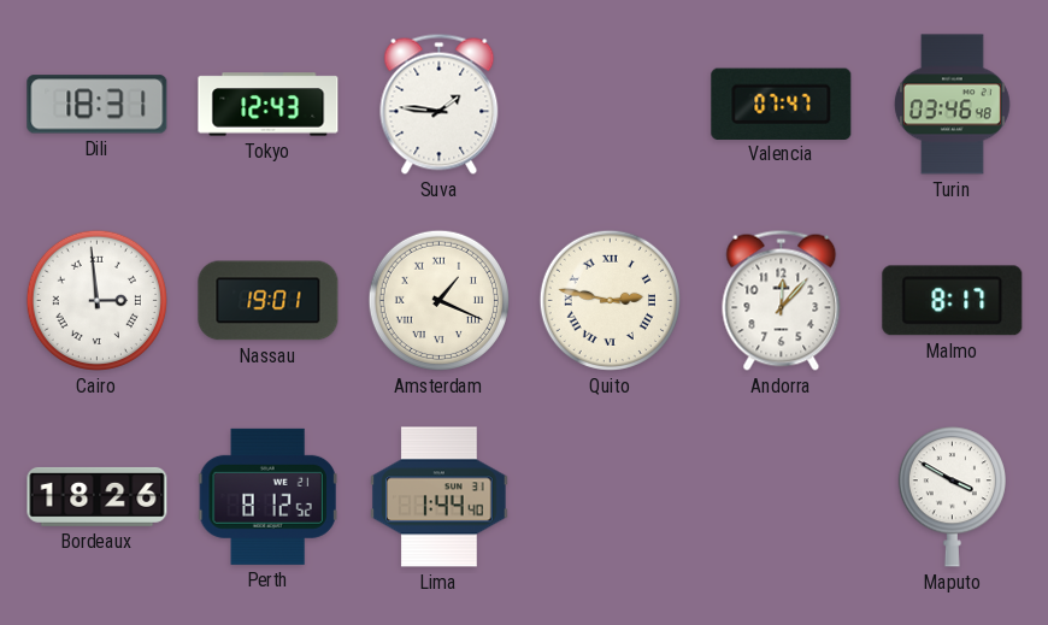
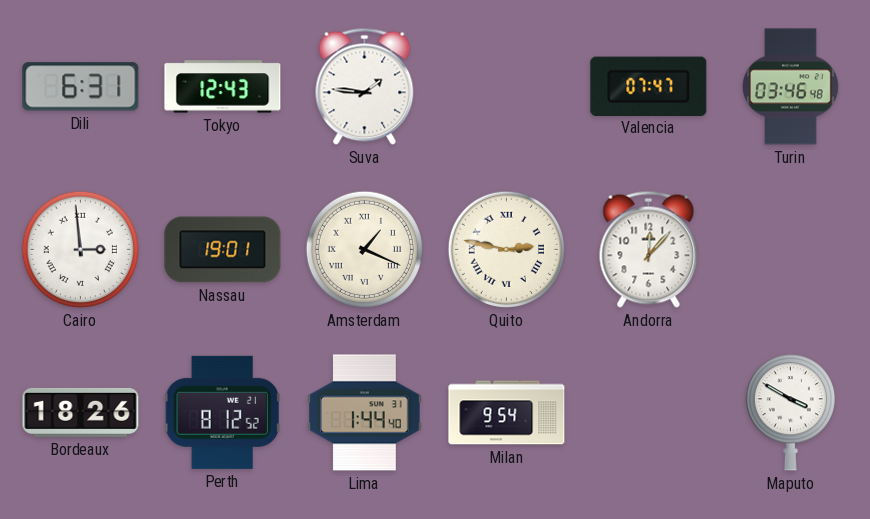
Dili: 18:31 -> 6:31 (81, 87)
Malmo: 8:17 -> none (953, 301)
Milan: none -> 9:54 (507, 413)
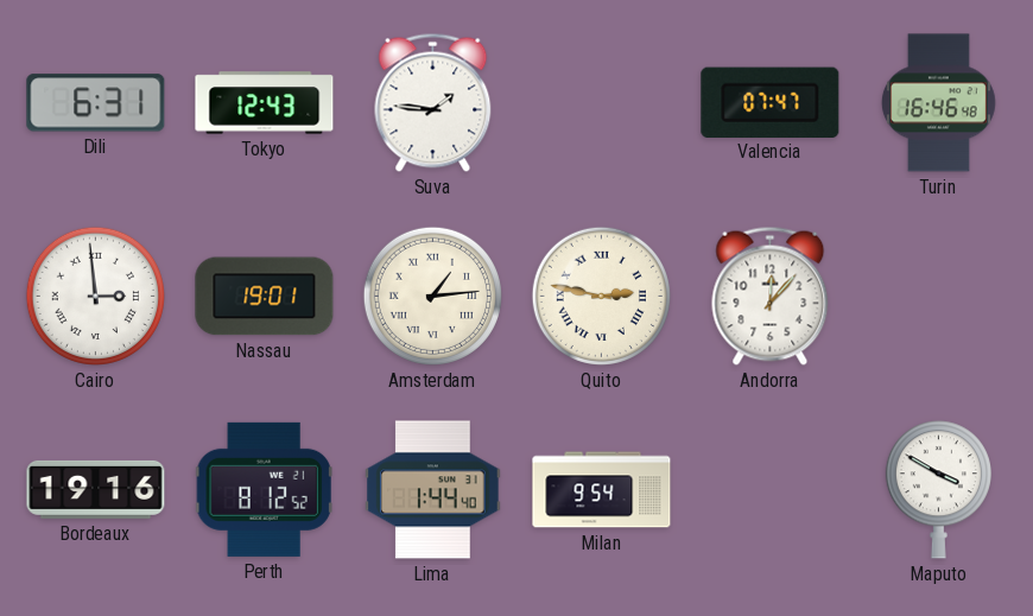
Turin: 03:46 -> 16:46 (938, 103)
Amsterdam: 1:19 -> 1:14 (432, 296)
Bordeaux: 18:26 -> 19:16 (96, 489)
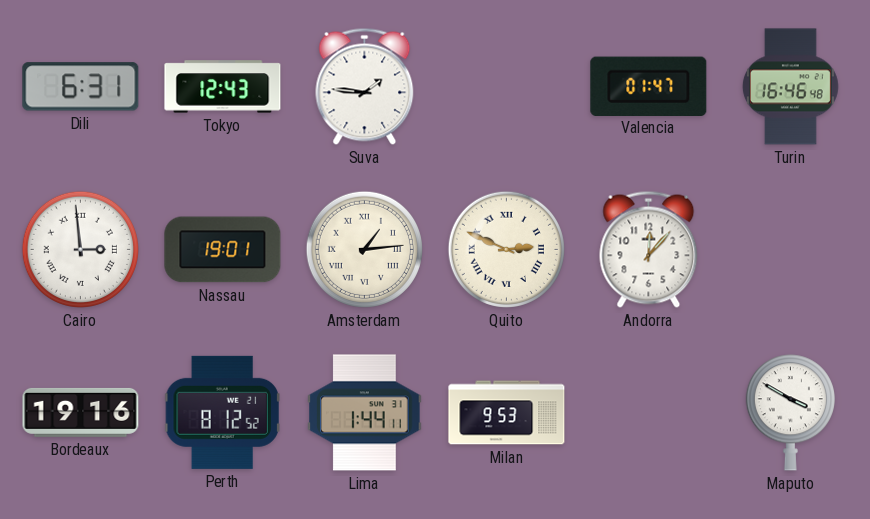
Valencia: 07:47 -> 01:47 (649, 86)
Quito: 2:47 -> 2:49 (506, 249)
Lima: 1:44:40 -> 1:44:11 (365, 413)
Milan: 9:54 -> 9:53 (507, 413)
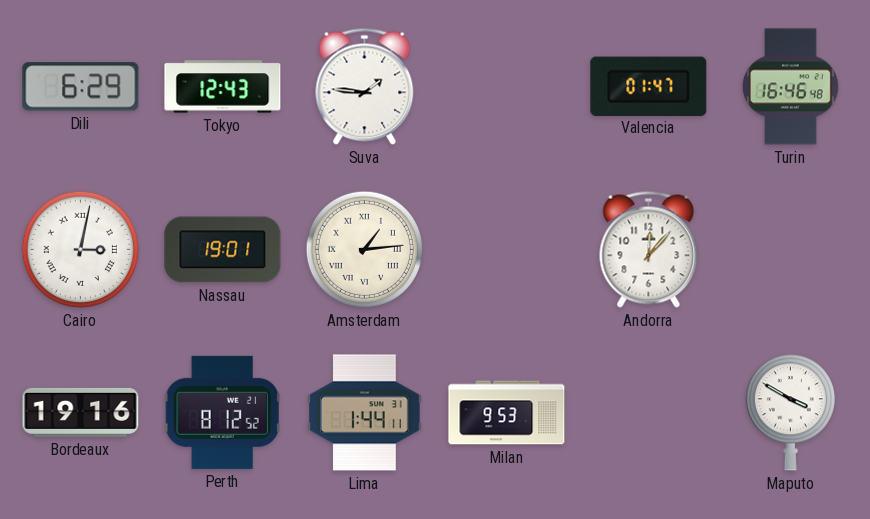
Dili: 6:31 -> 6:29 (81, 87)
Cairo: 2:59 -> 3:02 (80, 249)
Quito: 2:49 -> none (506, 249)
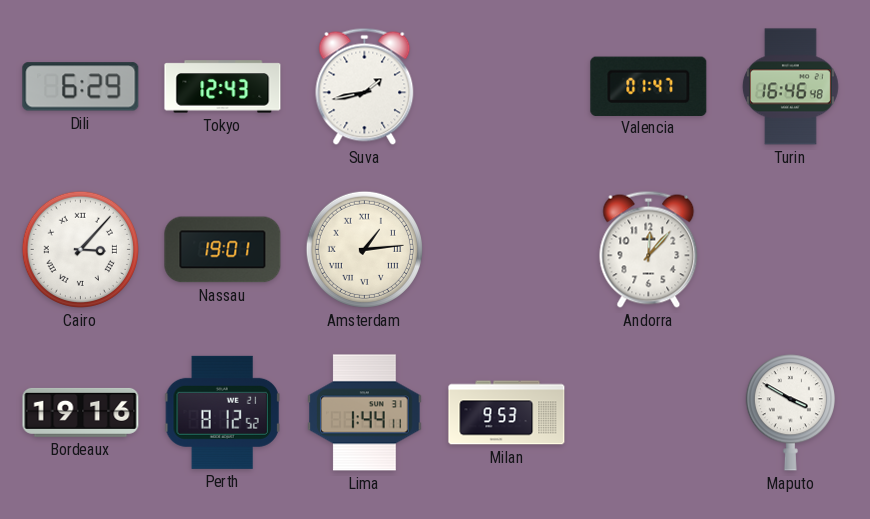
Suva: 1:46 -> 1:43 (365, 86)
Cairo: 3:02 -> 3:07 (80, 249)
